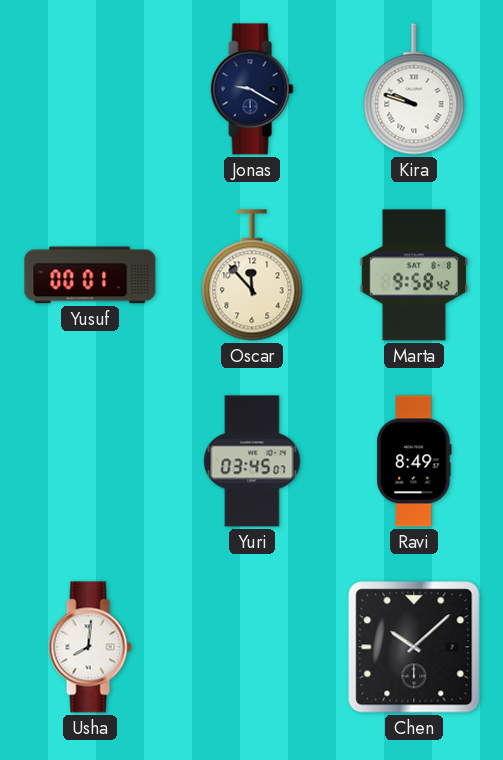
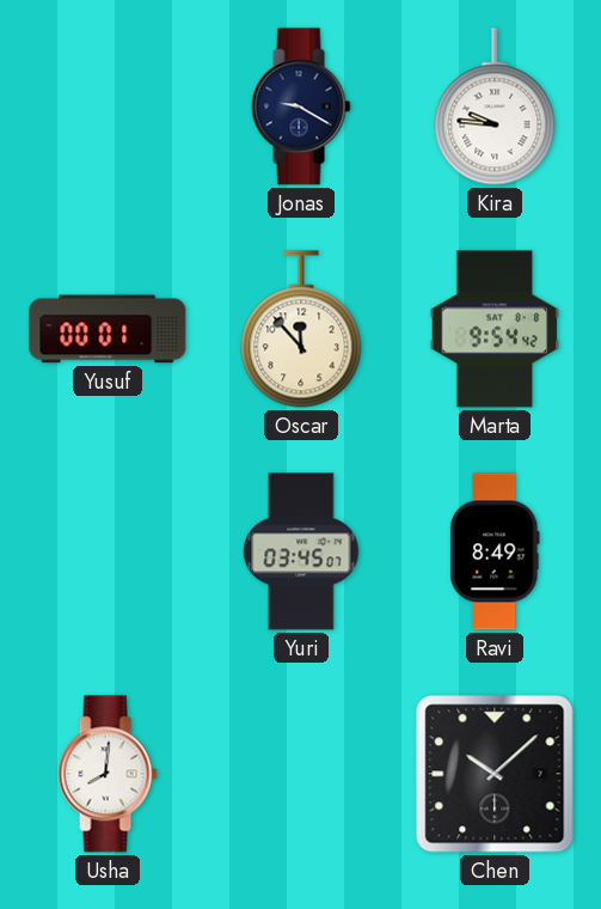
Kira: 9:48 -> 9:46 (495, 106)
Marta: 9:58 -> 9:54 (495, 329)
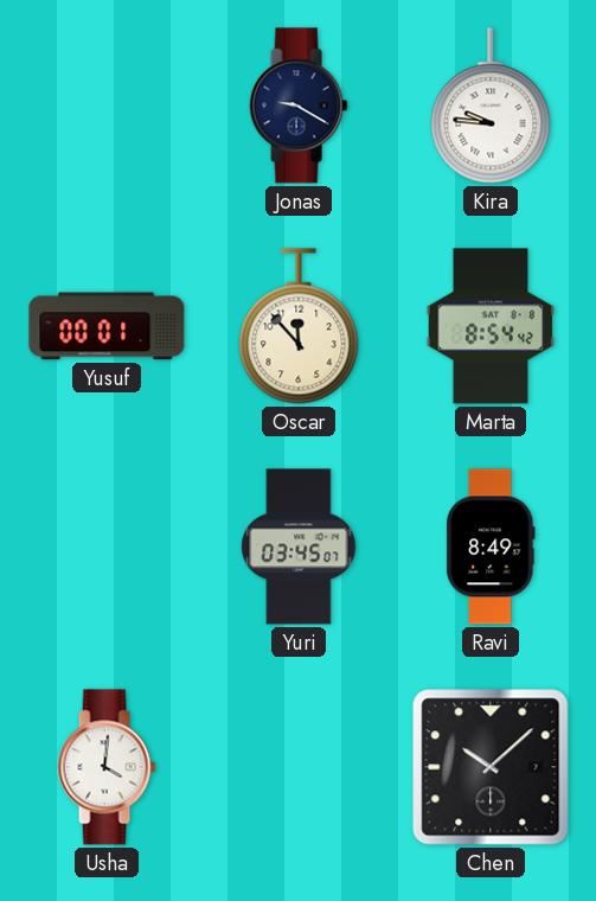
Marta: 9:54 -> 8:54 (491, 326)
Usha: 8:01 -> 4:01 (107, 767)
